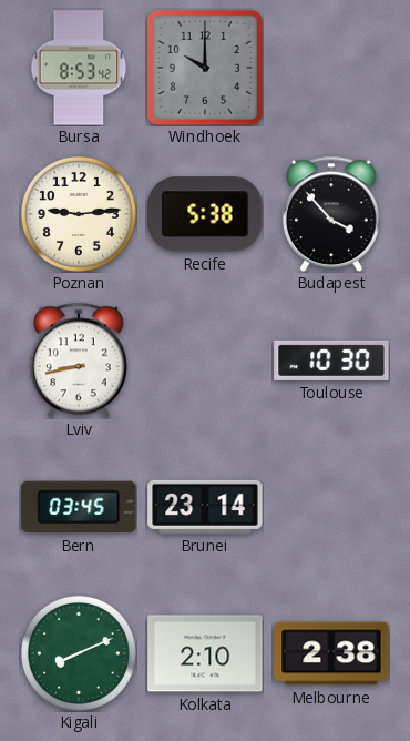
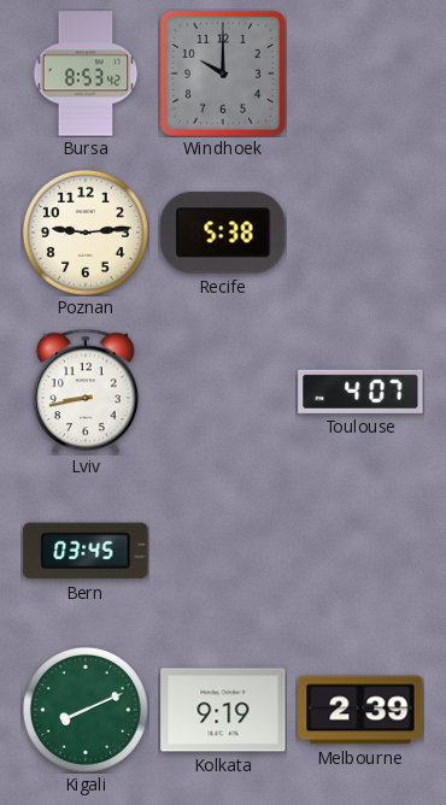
Budapest: 3:53 -> none (331, 214)
Toulouse: 10:30 -> 4:07 (360, 392)
Brunei: 23:14 -> none (205, 507)
Kolkata: 2:10 -> 9:19 (223, 710)
Melbourne: 2:38 -> 2:39 (360, 710)
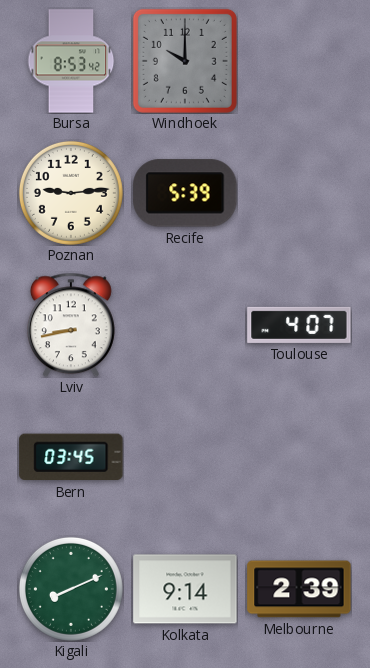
Recife: 5:38 -> 5:39 (185, 193)
Kolkata: 9:19 -> 9:14 (185, 589)
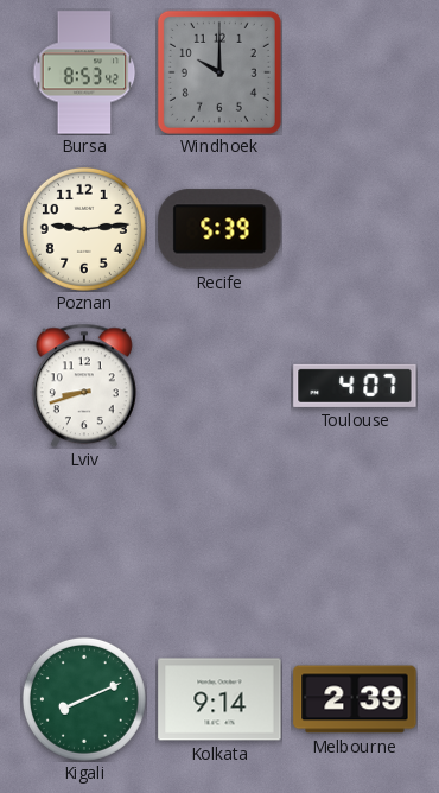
Lviv: 8:43 -> 8:42 (84, 386)
Bern: 03:45 -> none (71, 457)
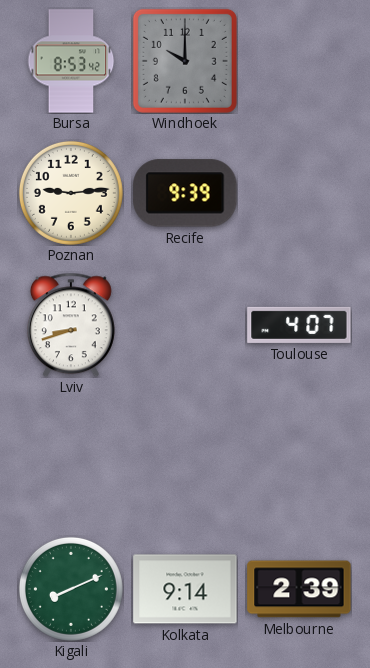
Recife: 5:39 -> 9:39 (185, 193)
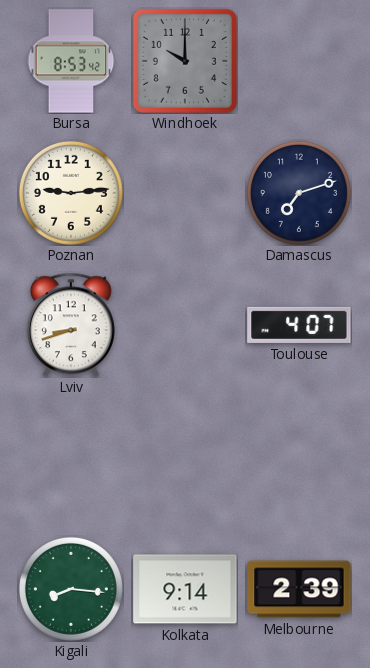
Recife: 9:39 -> none (185, 193)
Damascus: none -> 7:12 (299, 193)
Kigali: 8:11 -> 8:16 (71, 589)
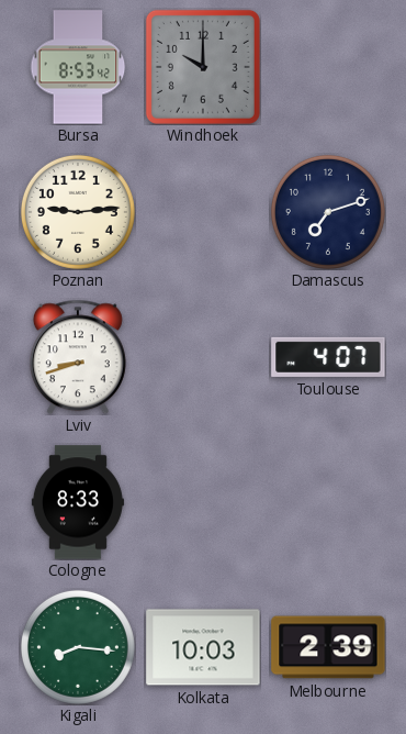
Cologne: none -> 8:33 (78, 502)
Kolkata: 9:14 -> 10:03 (203, 647)
